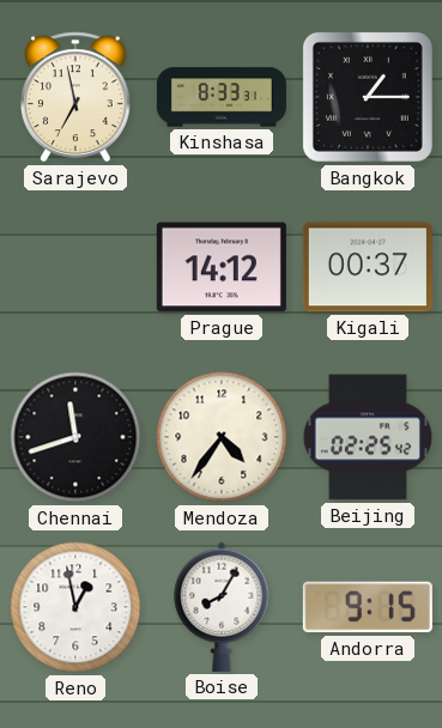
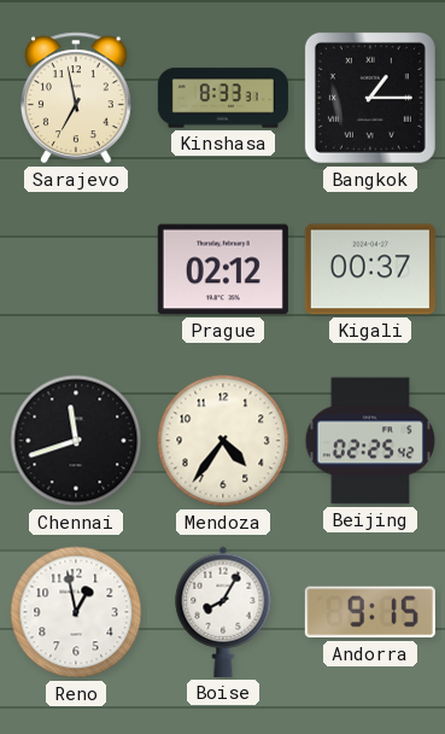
Prague: 14:12 -> 02:12 (223, 269)
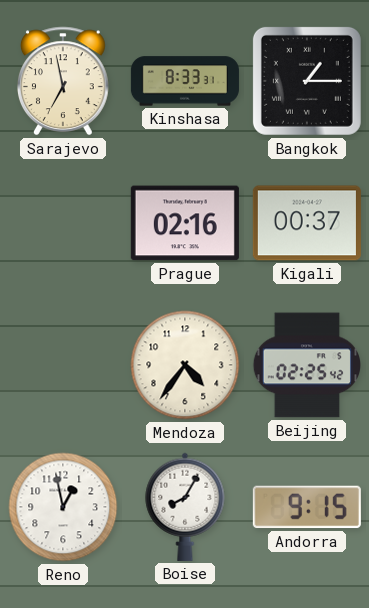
Prague: 02:12 -> 02:16 (185, 223)
Chennai: 11:42 -> none (76, 441)
